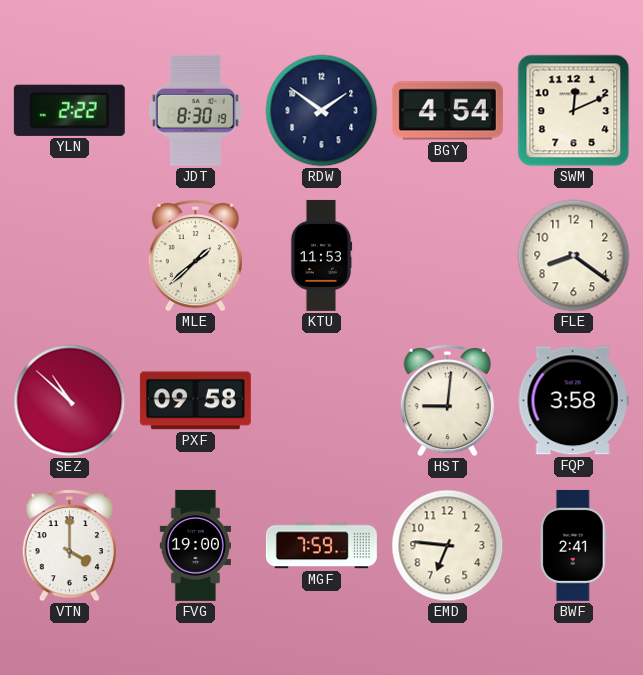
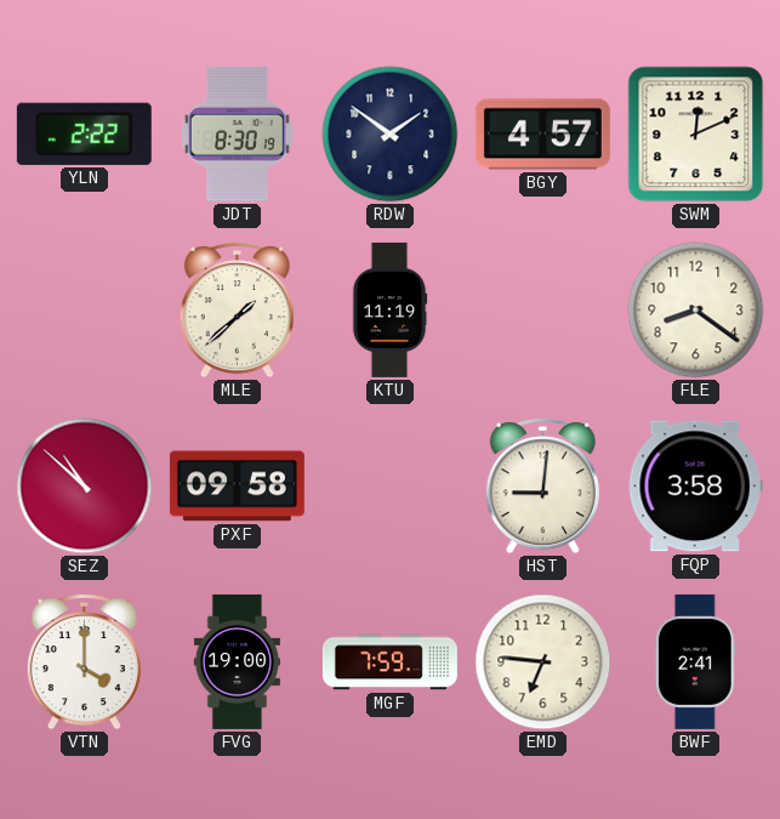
BGY: 4:54 -> 4:57 (542, 135)
KTU: 11:53 -> 11:19 (389, 309)
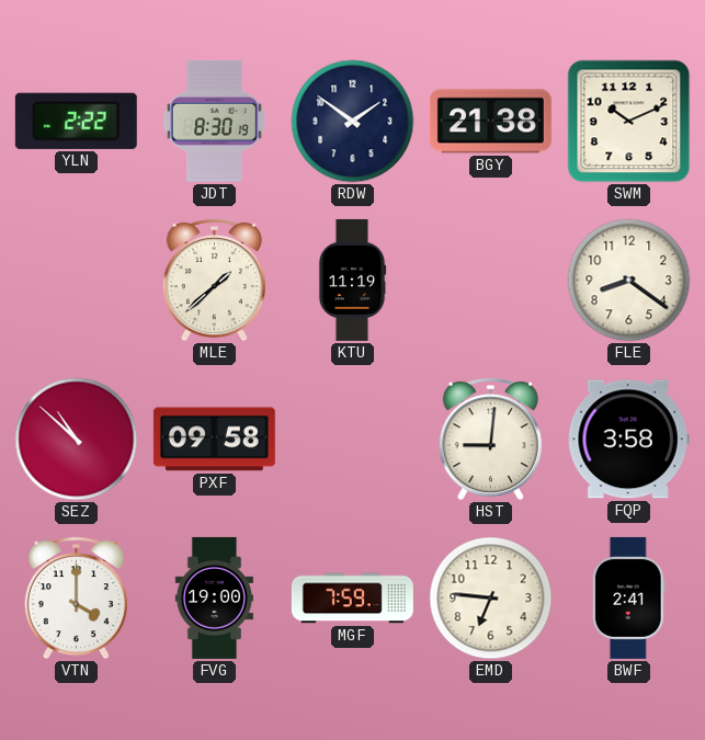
BGY: 4:57 -> 21:38 (490, 122)
SWM: 12:11 -> 10:11 (629, 122)
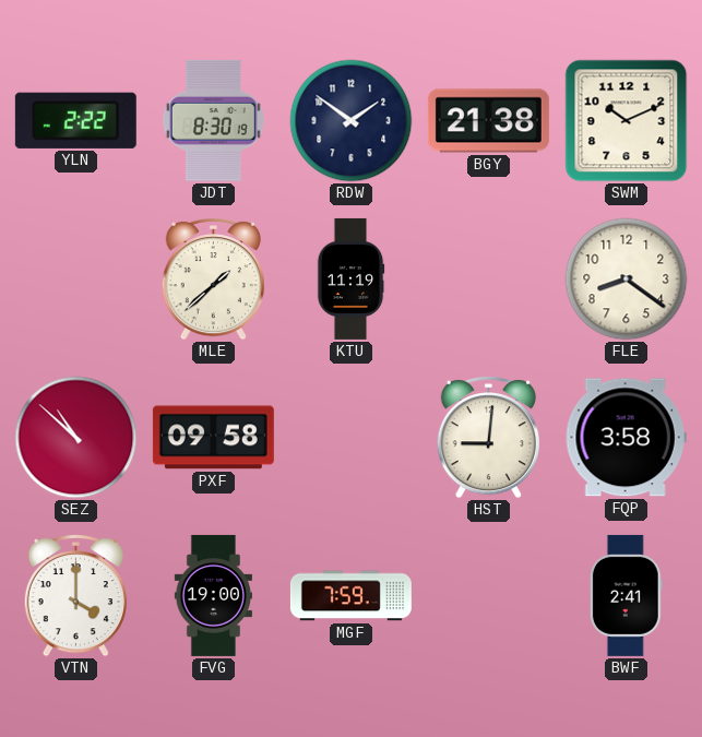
EMD: 6:46 -> none (491, 599)
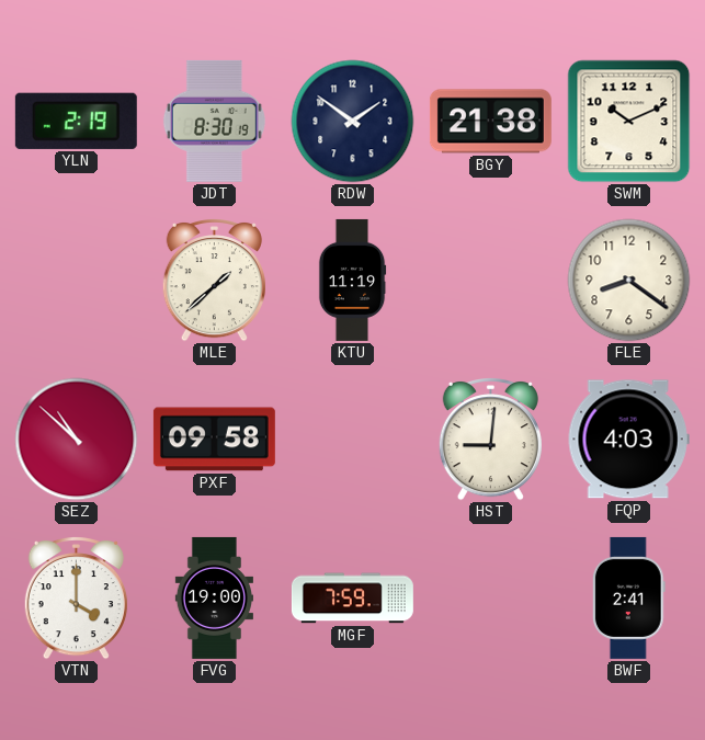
YLN: 2:22 -> 2:19 (76, 121)
FQP: 3:58 -> 4:03 (628, 440)
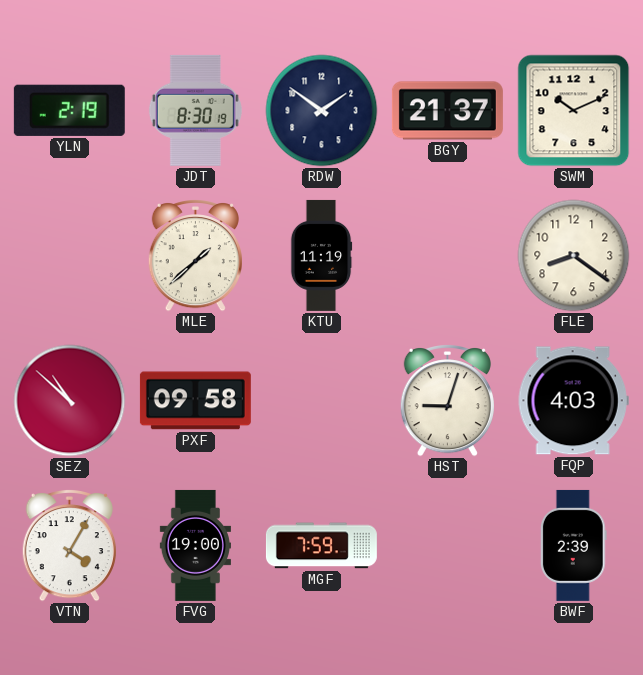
BGY: 21:38 -> 21:37 (447, 111)
HST: 9:01 -> 9:03 (447, 401)
VTN: 4:00 -> 4:05 (69, 546)
BWF: 2:41 -> 2:39 (573, 545)
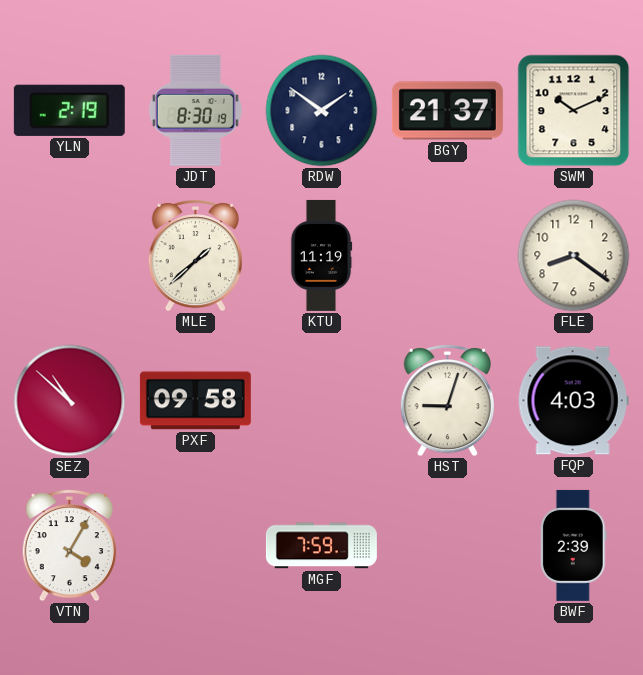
FVG: 19:00 -> none (195, 545)
